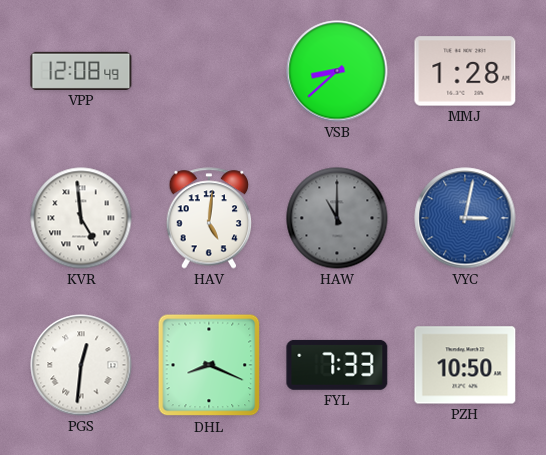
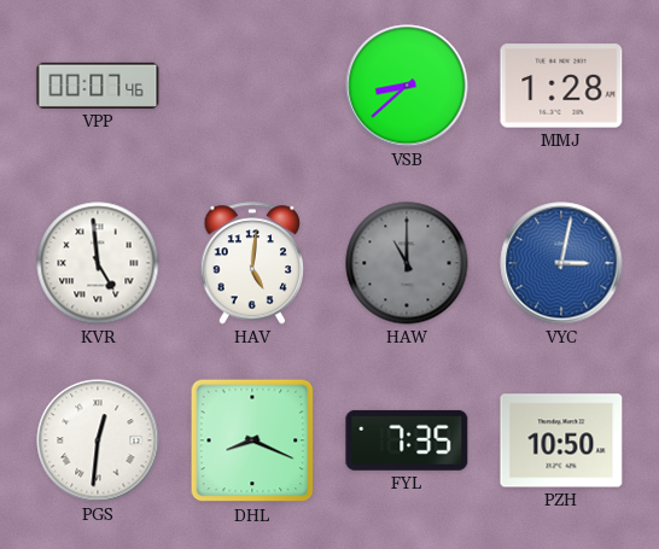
VPP: 12:08 -> 00:07 (98, 86)
FYL: 7:33 -> 7:35 (407, 440)
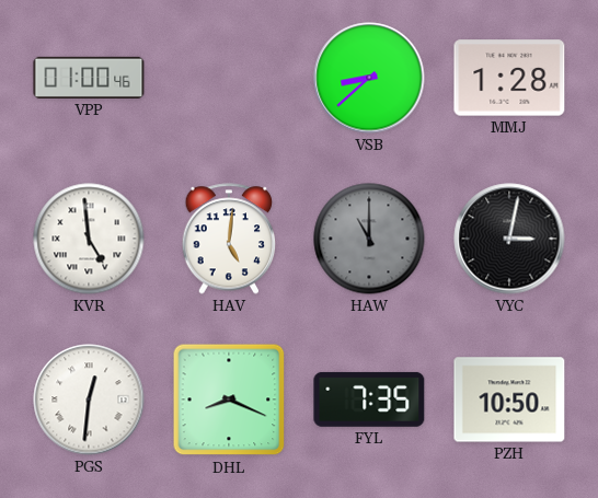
VPP: 00:07 -> 01:00 (89, 78)
VYC dial: blue -> black (509, 239)
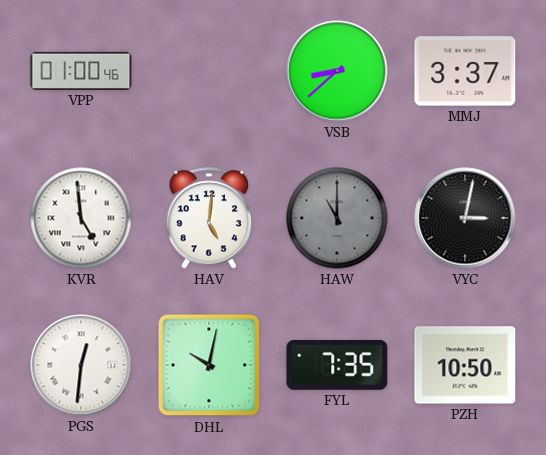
MMJ: 1:28 -> 3:37 (465, 71)
DHL: 8:19 -> 10:02 (209, 365)
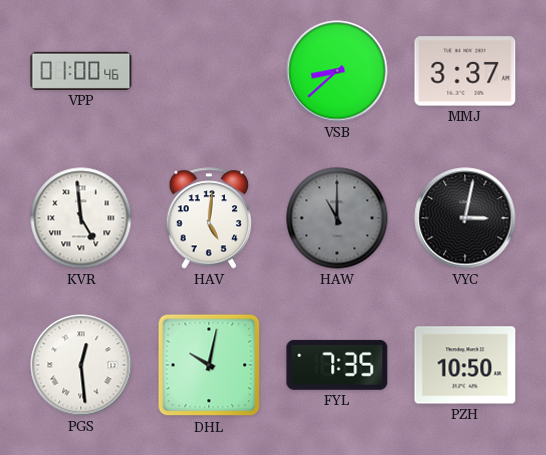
PGS: 12:31 -> 12:29 (81, 365)
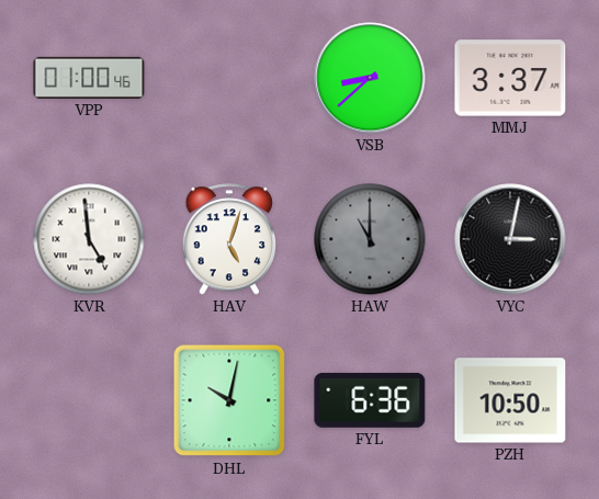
HAV: 5:01 -> 5:03 (229, 239)
PGS: 12:29 -> none (81, 365)
FYL: 7:35 -> 6:36 (370, 400)
